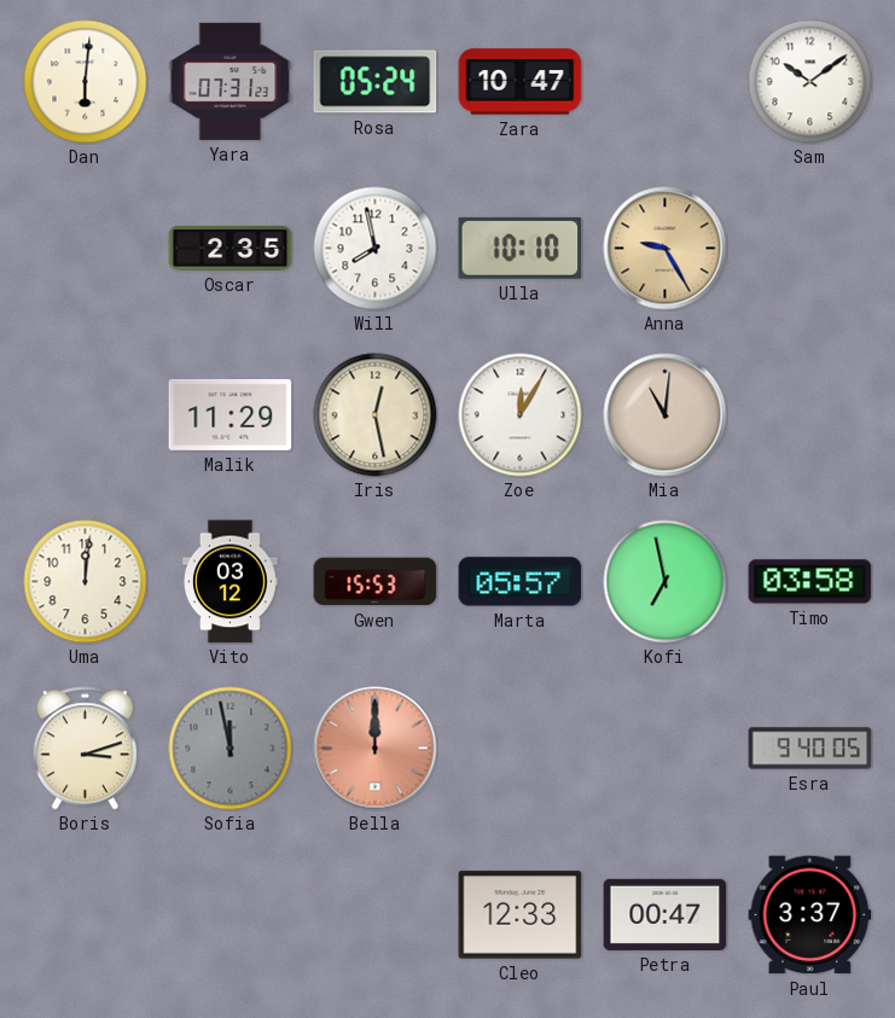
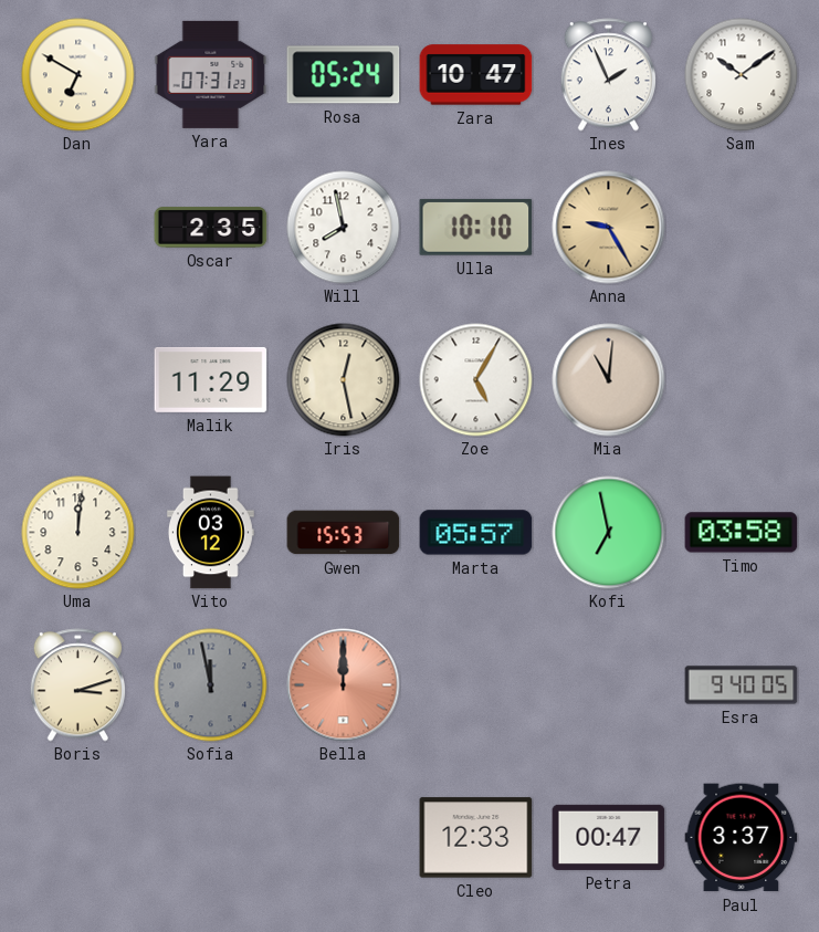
Dan: 6:01 -> 6:50 (78, 75)
Ines: none -> 1:56 (608, 75)
Zoe: 12:05 -> 5:05 (476, 380)
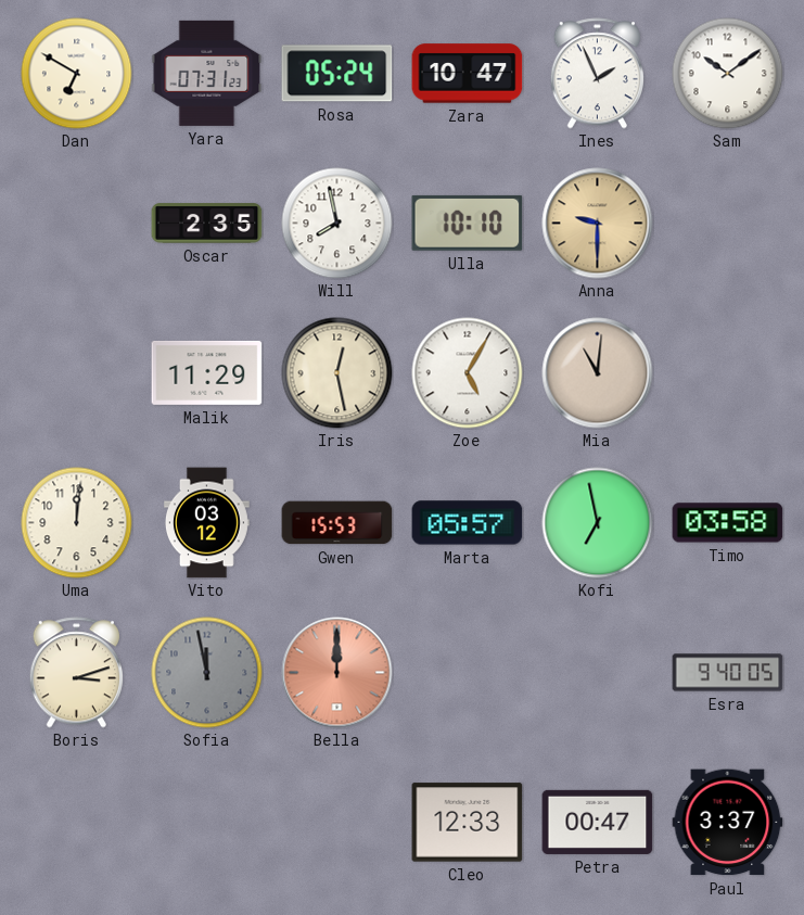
Anna: 9:25 -> 9:30 (598, 224)
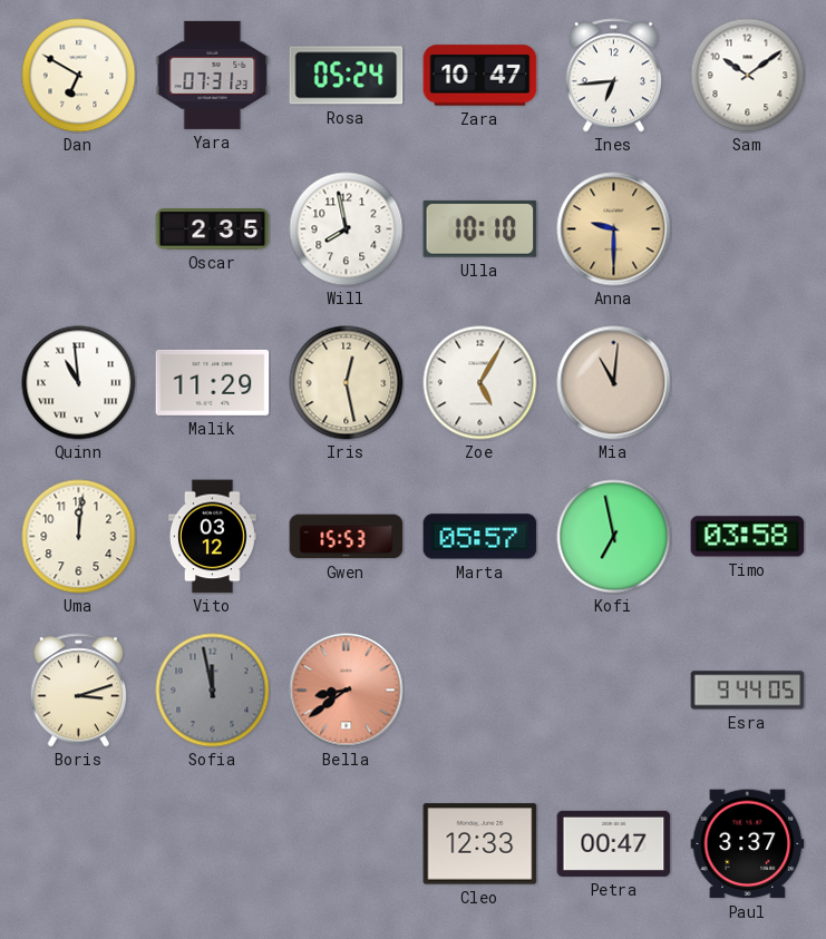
Ines: 1:56 -> 6:44 (613, 76)
Quinn: none -> 10:59 (79, 383)
Bella: 12:00 -> 8:39 (347, 691)
Esra: 9:40 -> 9:44 (748, 691)
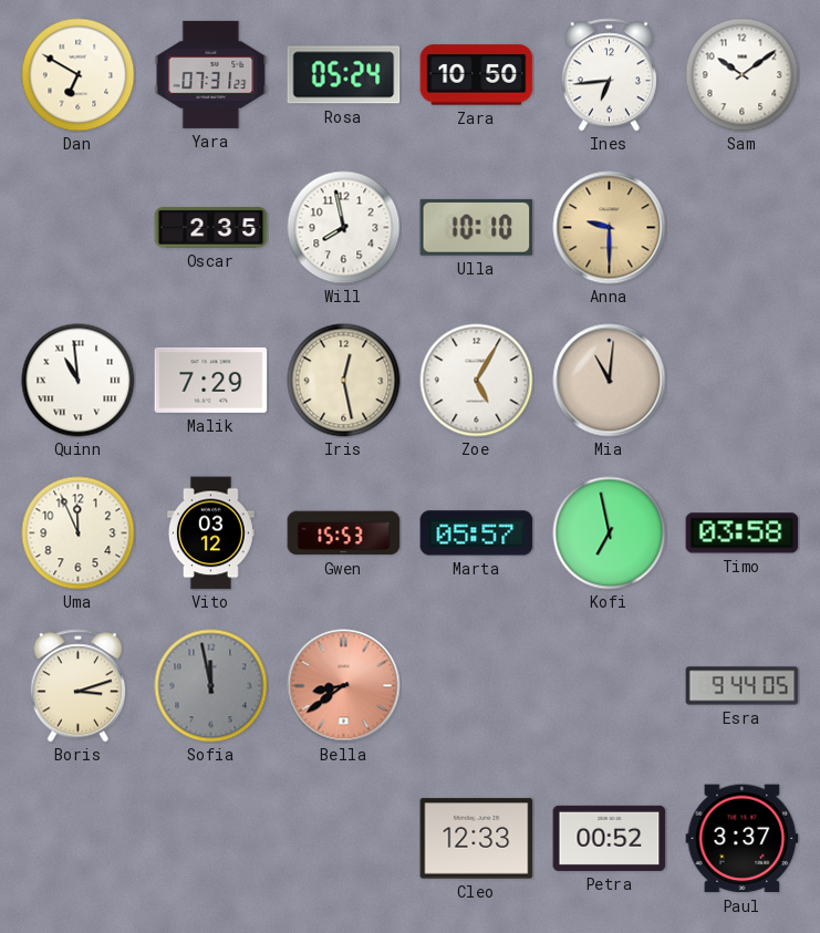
Zara: 10:47 -> 10:50 (477, 75)
Malik: 11:29 -> 7:29 (211, 380)
Uma: 12:01 -> 11:56 (79, 533)
Petra: 00:47 -> 00:52 (610, 838)
